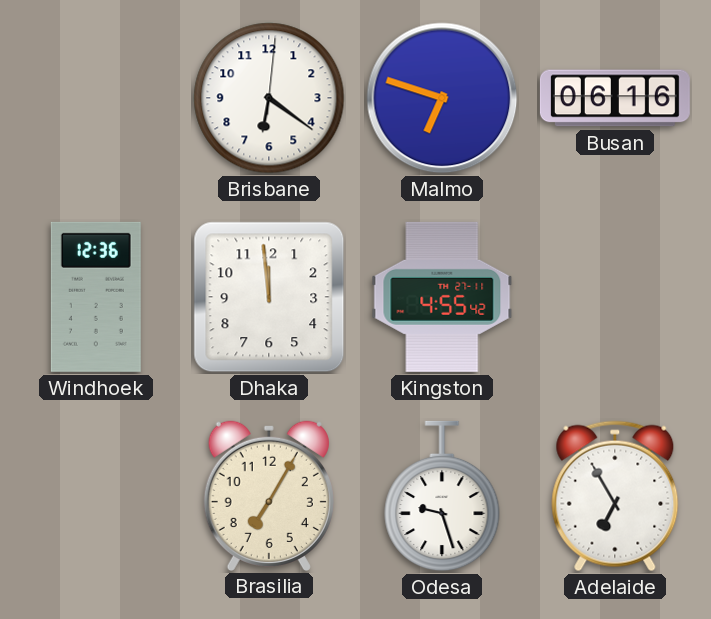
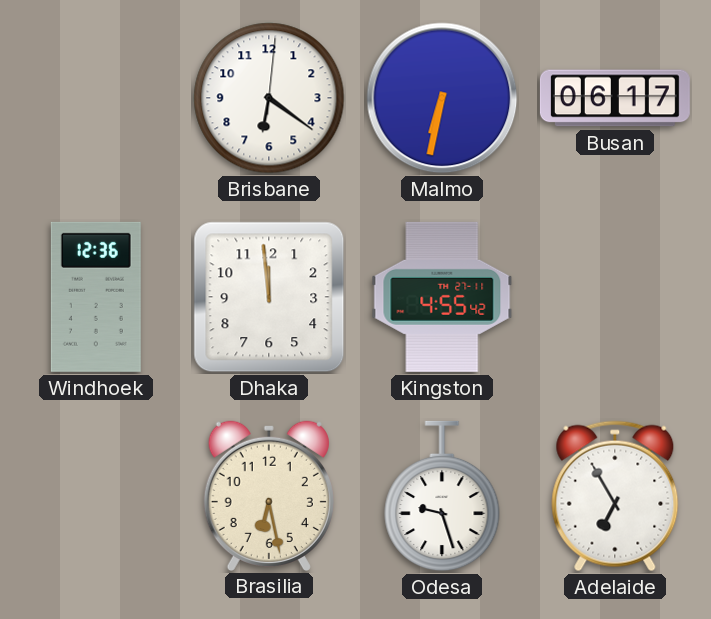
Malmo: 6:48 -> 6:32 (442, 98)
Busan: 06:16 -> 06:17 (615, 98)
Brasilia: 7:05 -> 6:28 (269, 495)
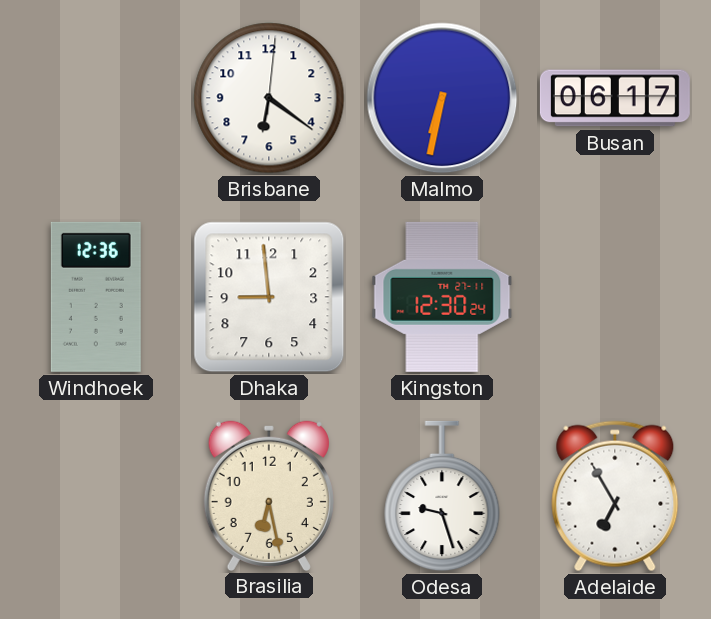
Dhaka: 11:59 -> 8:59 (269, 297)
Kingston: 4:55 -> 12:30 (442, 297)
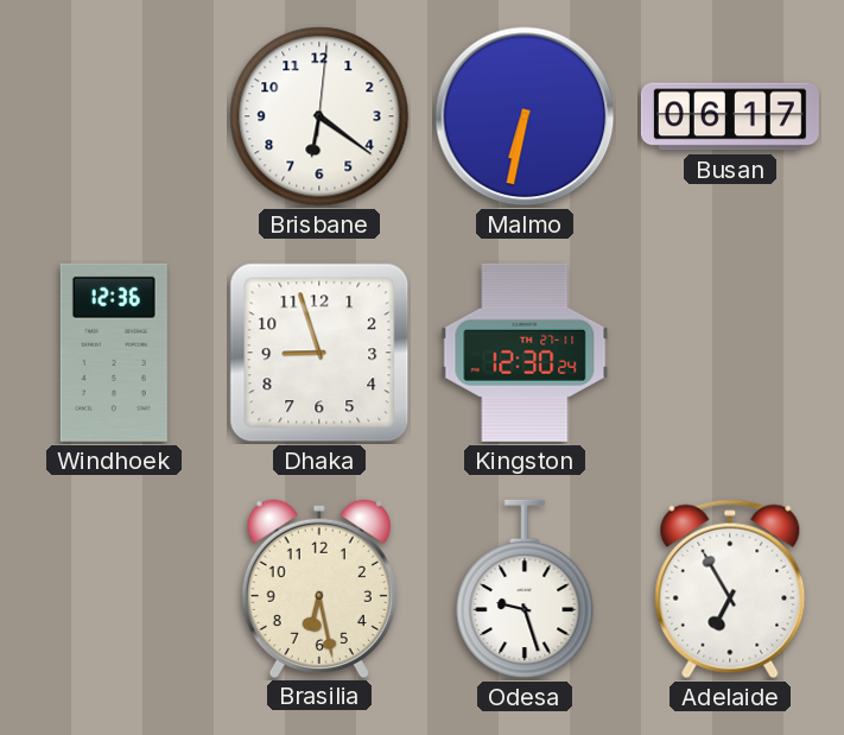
Dhaka: 8:59 -> 8:57 (319, 353)
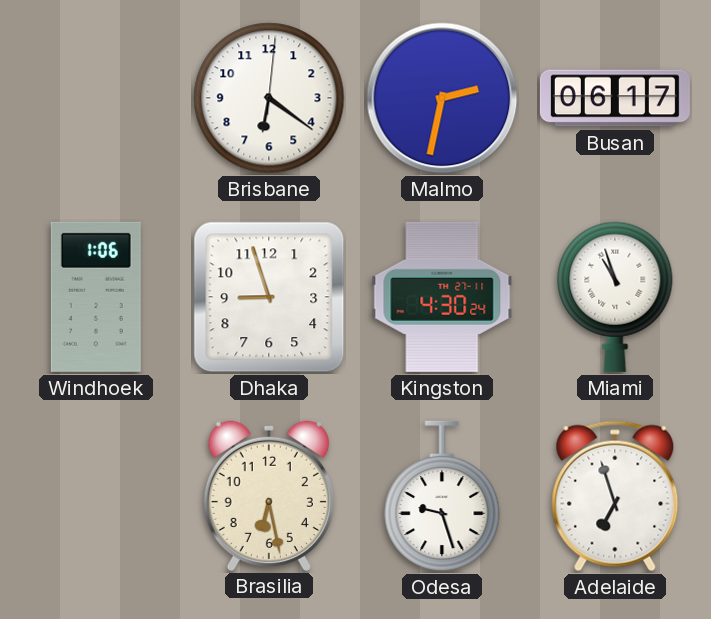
Malmo: 6:32 -> 2:32 (442, 98)
Windhoek: 12:36 -> 1:06 (96, 297)
Kingston: 12:30 -> 4:30 (442, 297)
Miami: none -> 10:57 (615, 297)
Adelaide: 6:55 -> 6:57 (615, 496)
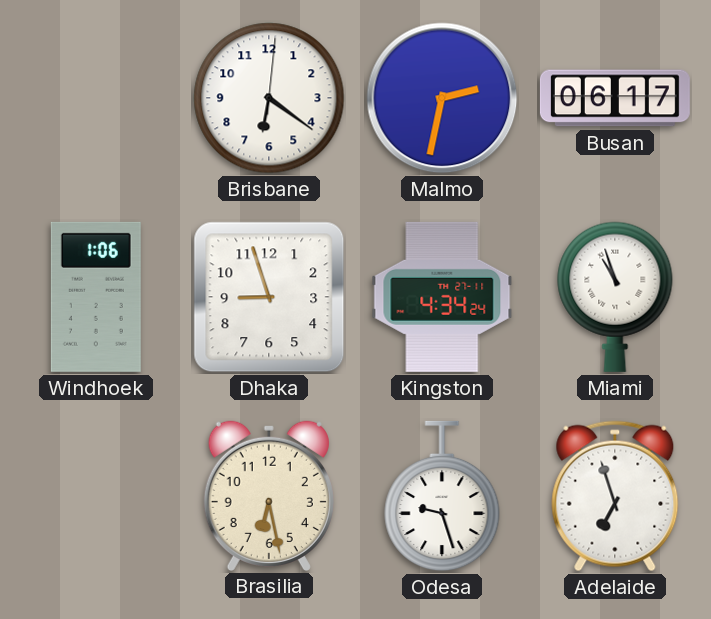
Kingston: 4:30 -> 4:34 (442, 297)
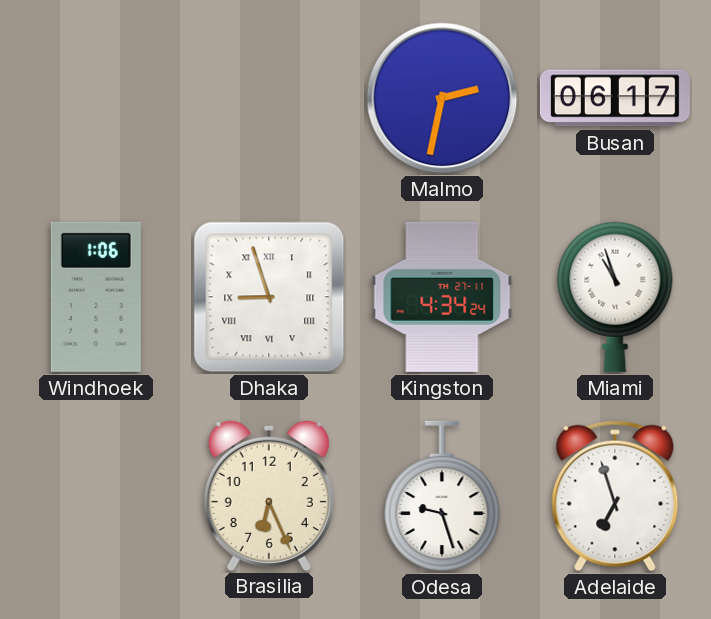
Brisbane: 6:21 -> none (269, 98)
Dhaka numerals: Arabic -> Roman (269, 297)
Brasilia: 6:28 -> 6:26 (269, 495)
